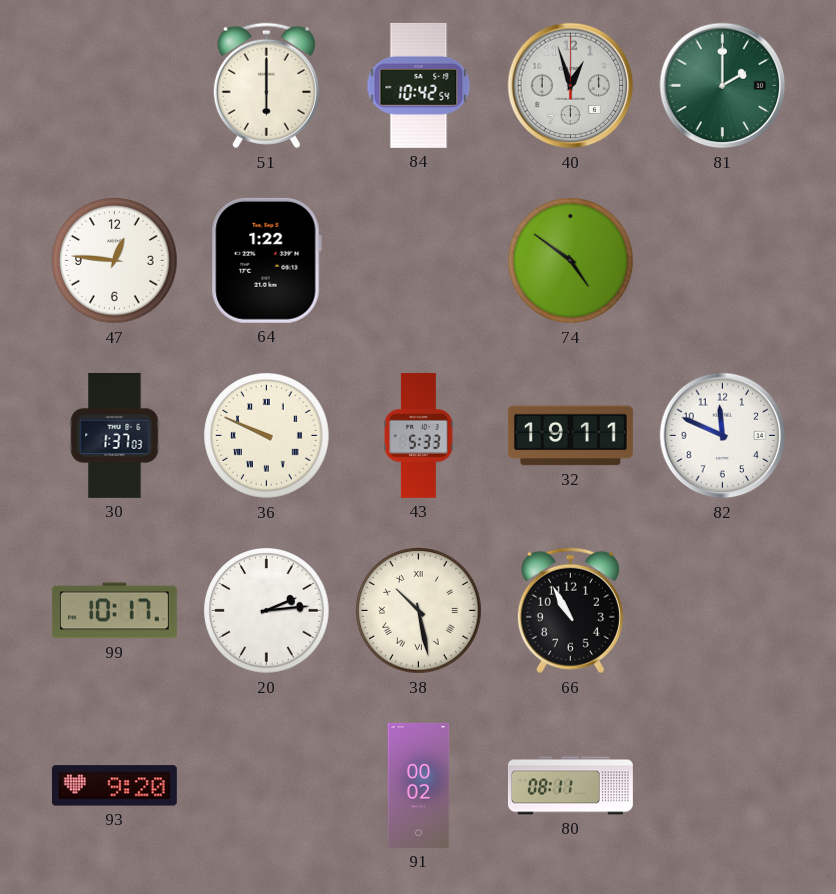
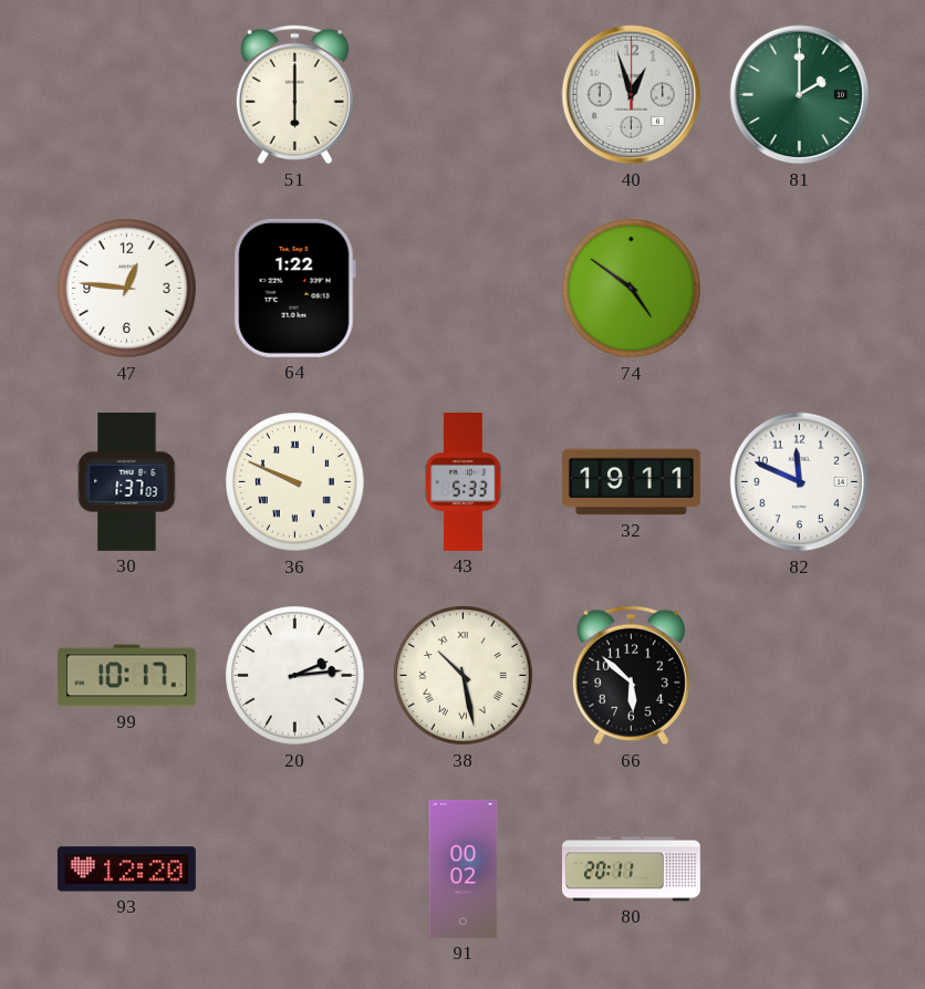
84: 10:42 -> none (419, 85)
66: 10:55 -> 5:52 (631, 676)
93: 9:20 -> 12:20 (126, 870)
80: 08:11 -> 20:11 (631, 870)
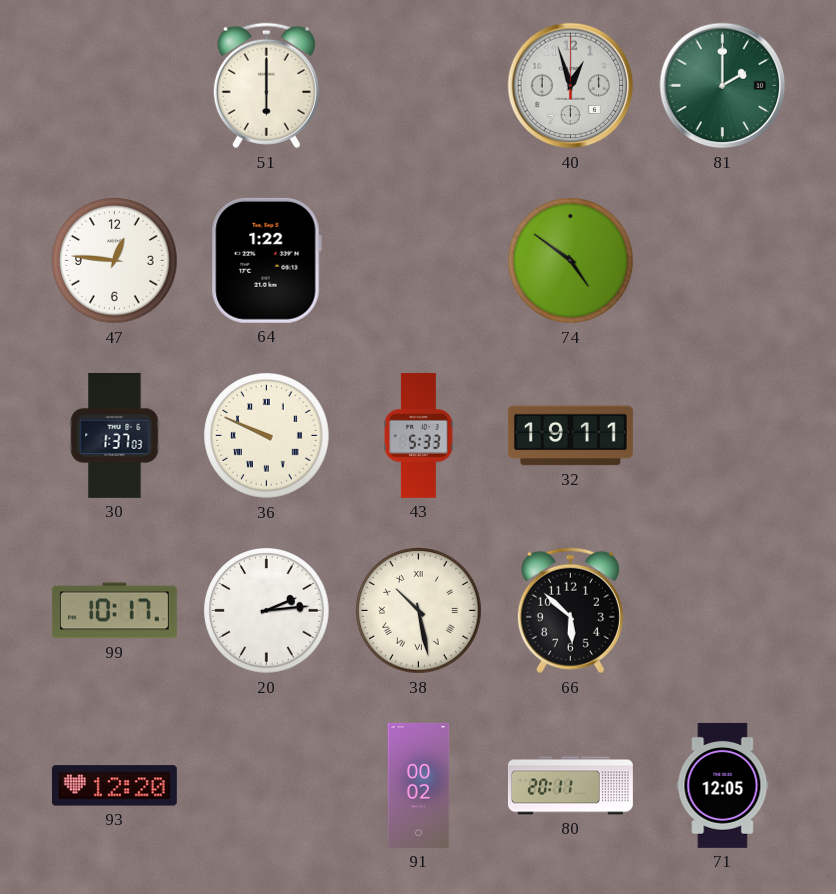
82: 11:49 -> none (800, 482)
71: none -> 12:05 (723, 785)
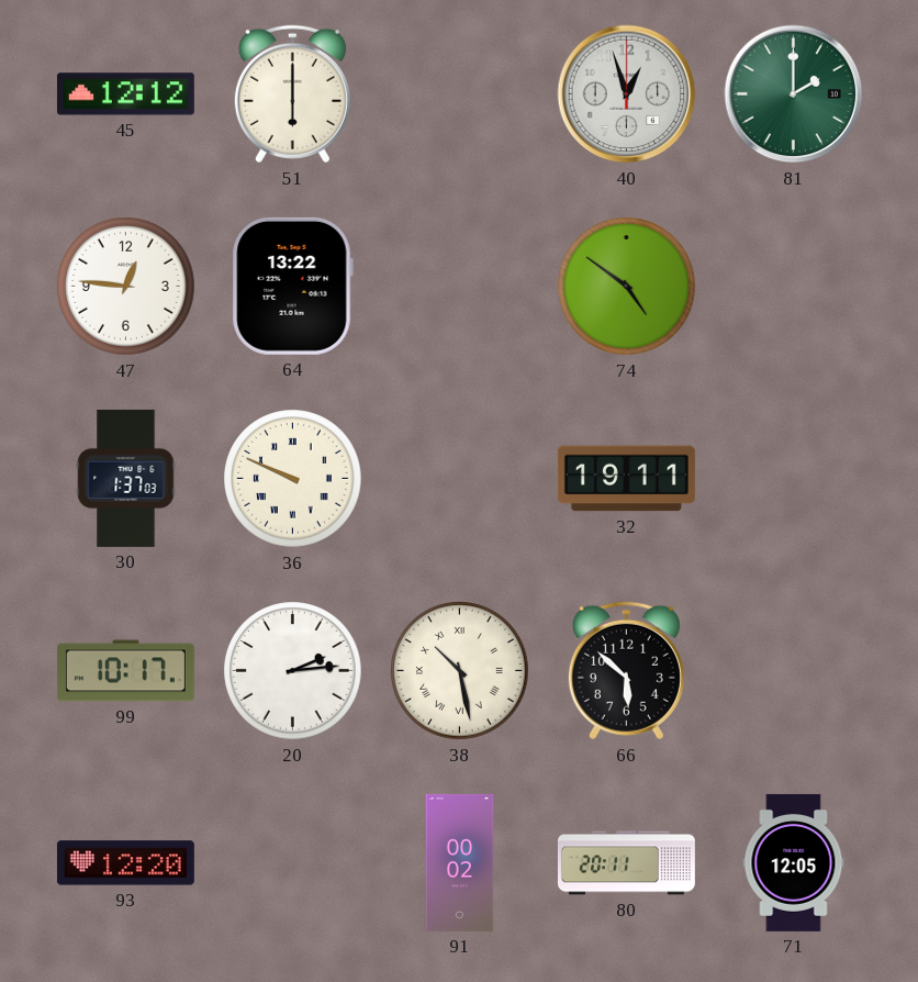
45: none -> 12:12 (125, 94)
64: 1:22 -> 13:22 (292, 286)
43: 5:33 -> none (419, 435)
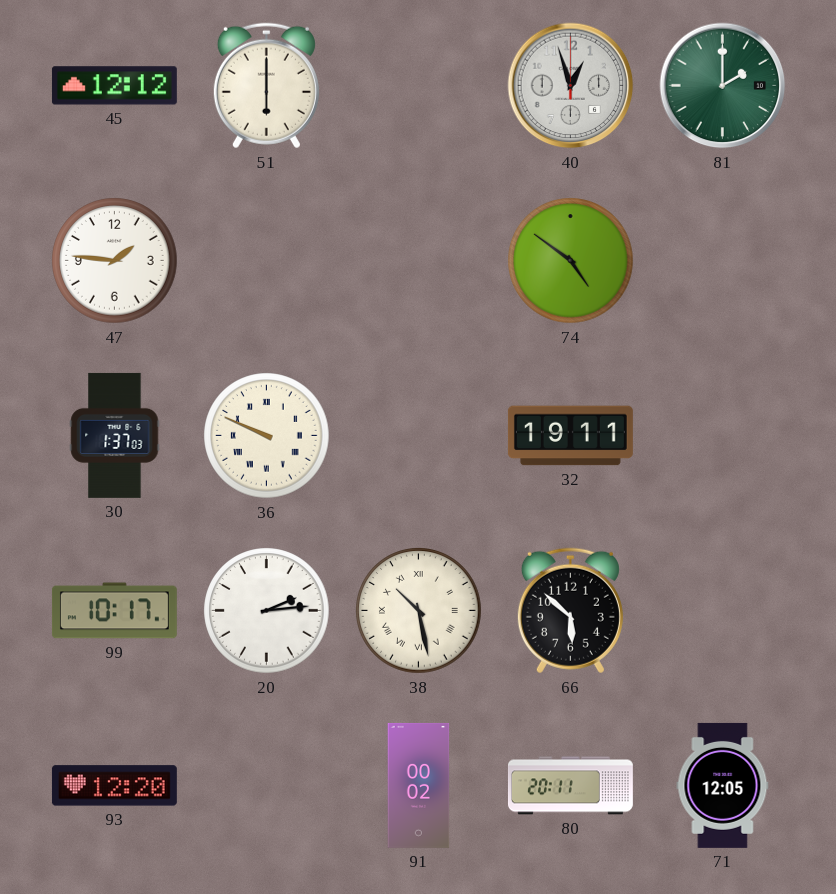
47: 12:46 -> 1:46 (115, 261)
64: 13:22 -> none (292, 286)
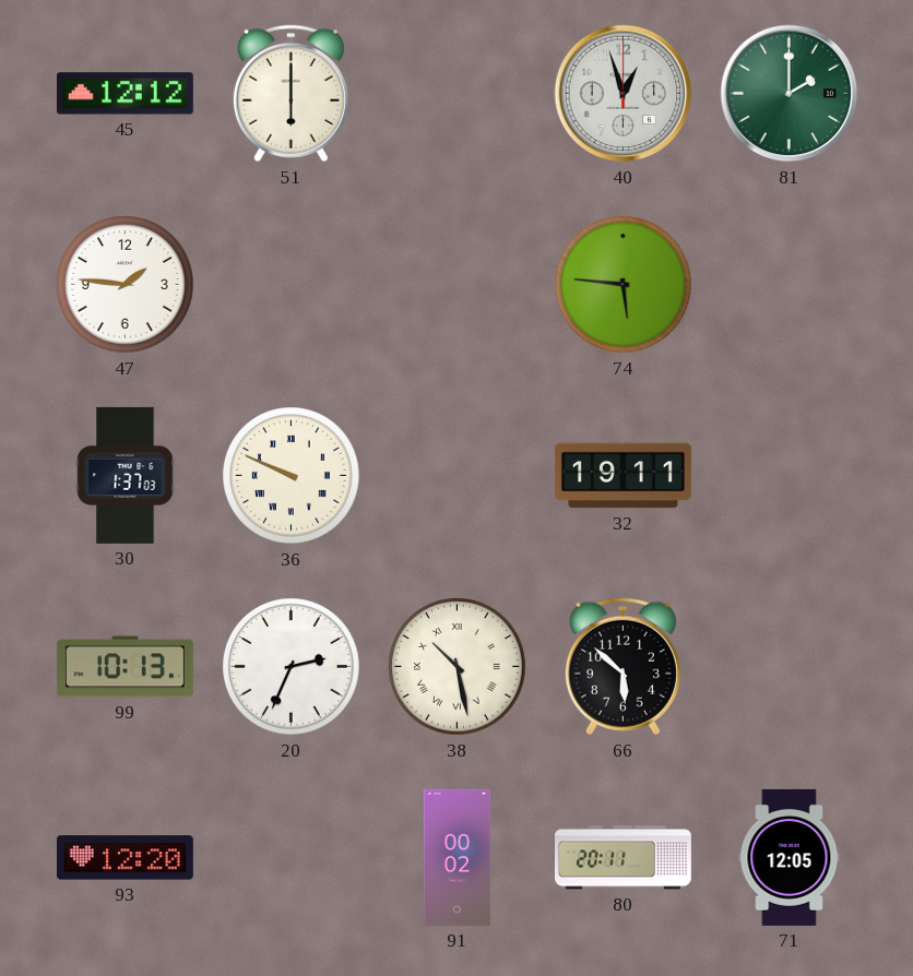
74: 4:51 -> 5:46 (624, 285)
99: 10:17 -> 10:13 (124, 667)
20: 2:14 -> 2:34 (292, 667)
